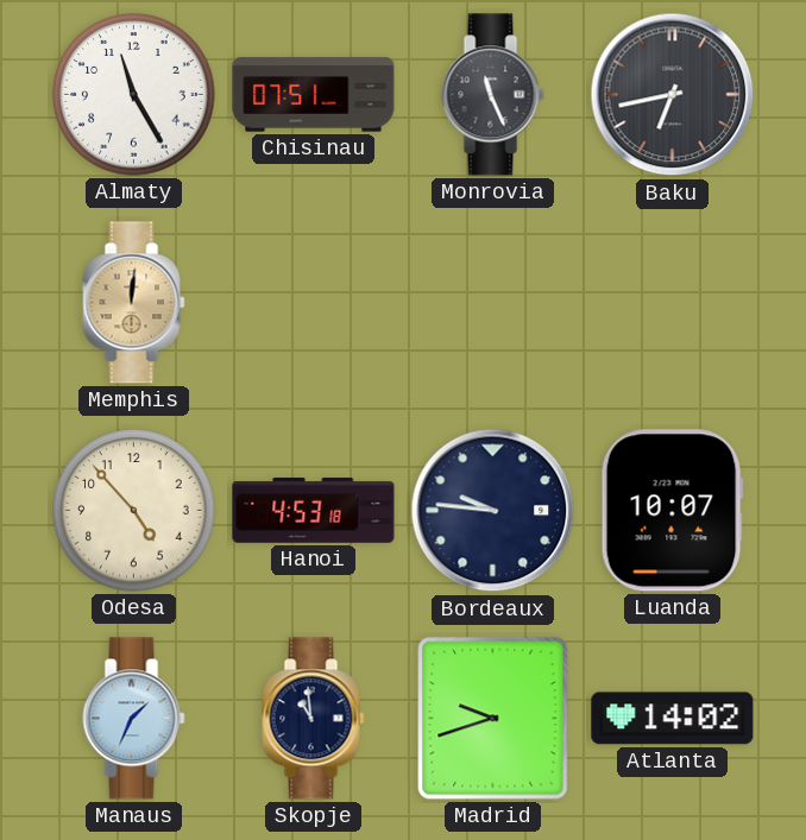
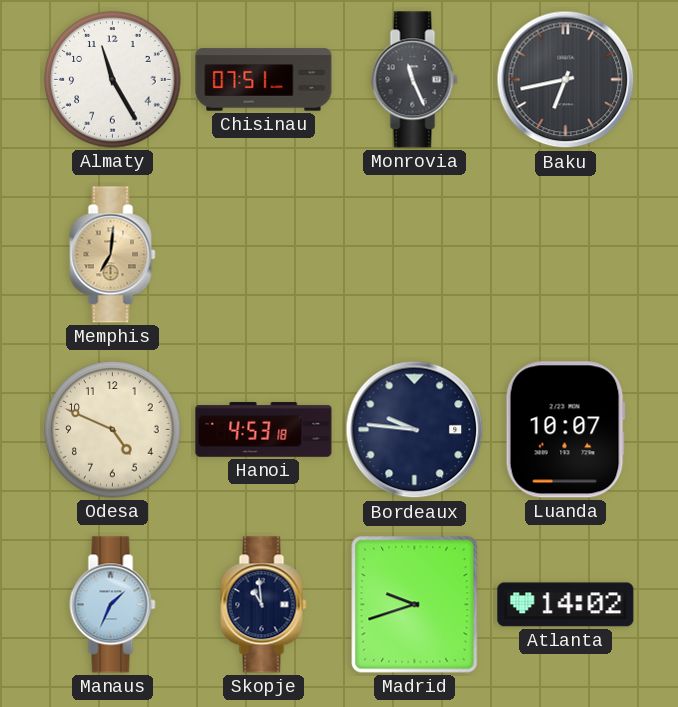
Memphis: 12:01 -> 7:01 (113, 255)
Odesa: 4:53 -> 4:49 (113, 430)
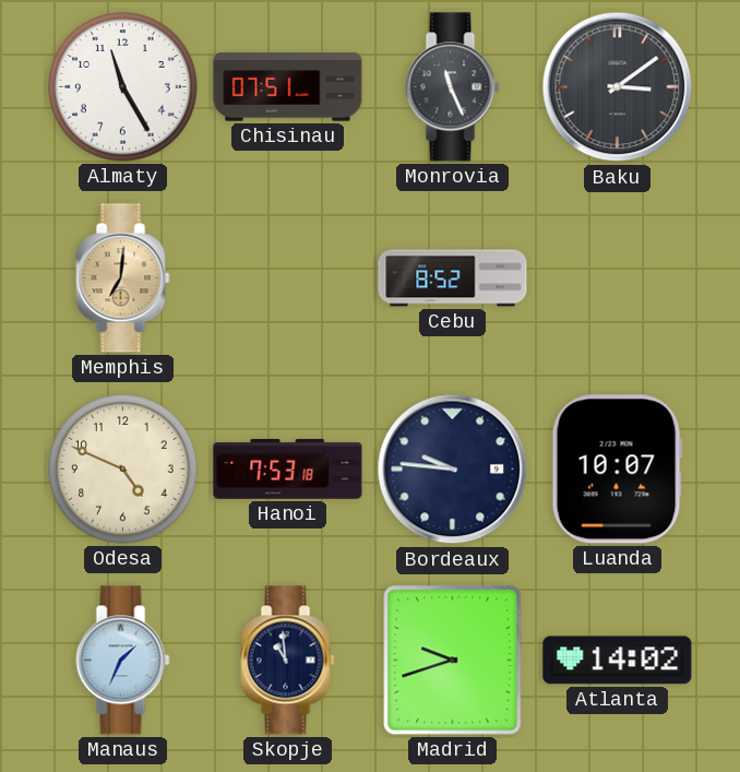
Baku: 6:43 -> 3:09 (618, 87)
Cebu: none -> 8:52 (453, 278)
Hanoi: 4:53 -> 7:53 (288, 470)
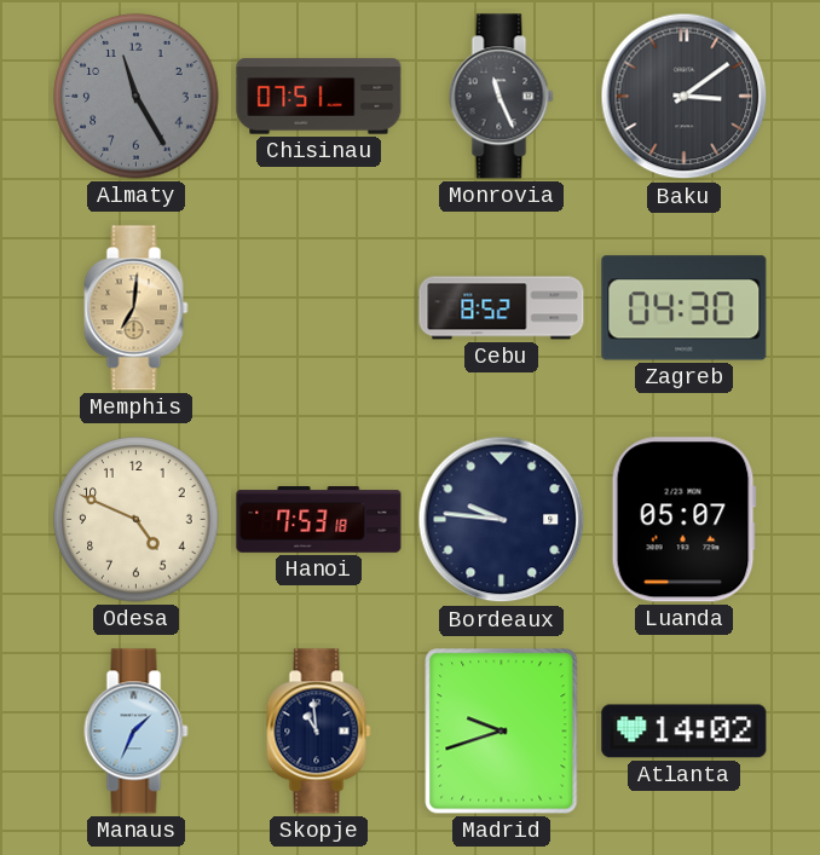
Almaty dial: white -> grey (137, 97)
Zagreb: none -> 04:30 (685, 308)
Luanda: 10:07 -> 05:07 (683, 520)
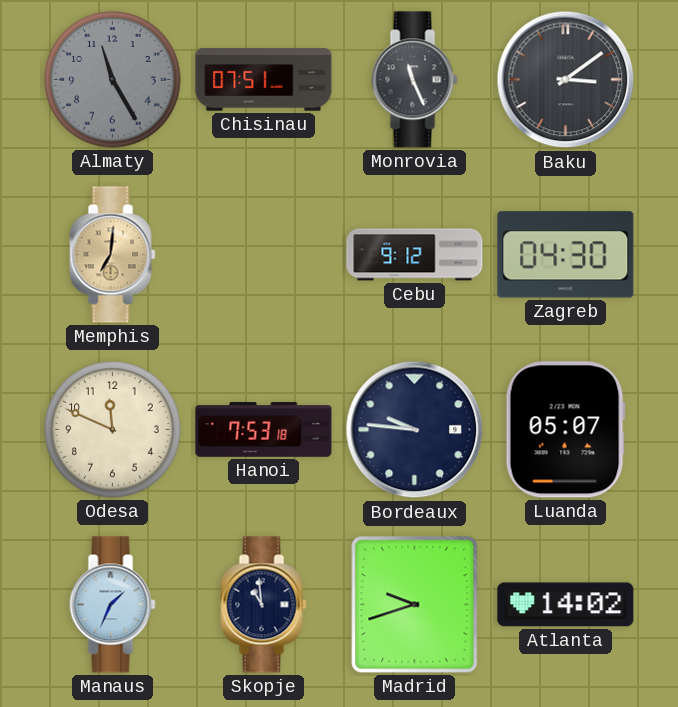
Cebu: 8:52 -> 9:12 (415, 255)
Odesa: 4:49 -> 11:49 (113, 430)
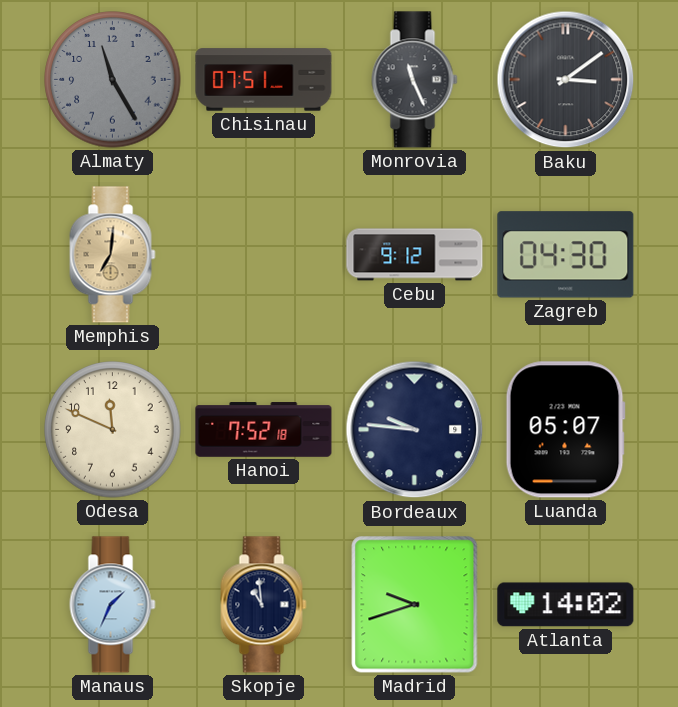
Hanoi: 7:53 -> 7:52 (264, 430)
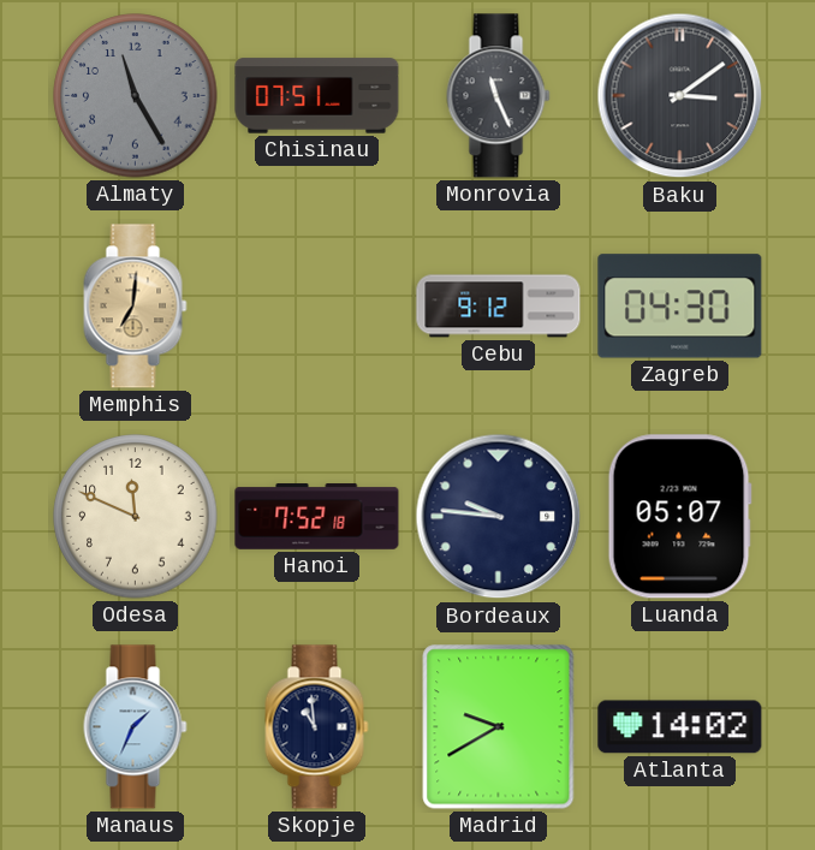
Madrid: 9:42 -> 9:40 (499, 727)
